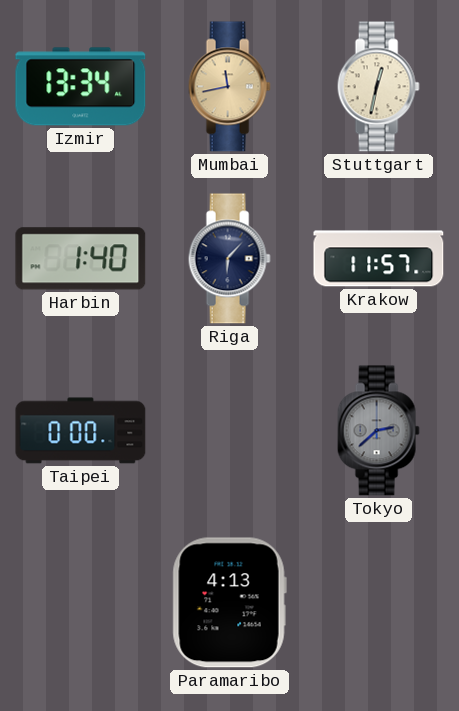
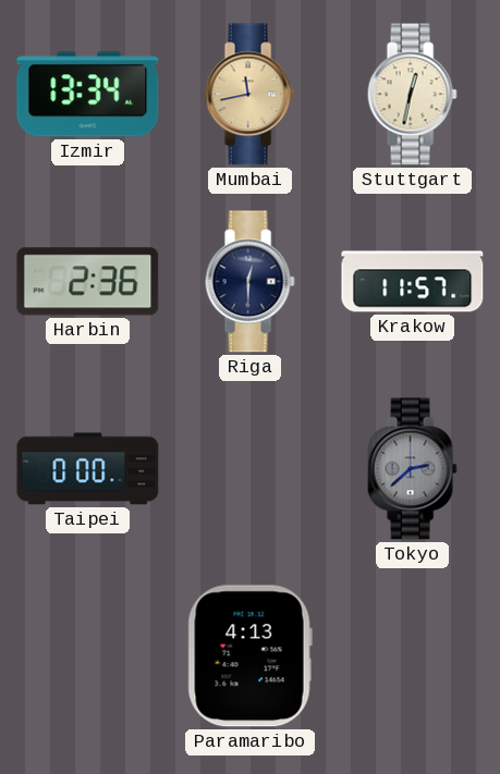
Harbin: 1:40 -> 2:36 (88, 282)
Riga: 6:07 -> 12:30 (249, 282)
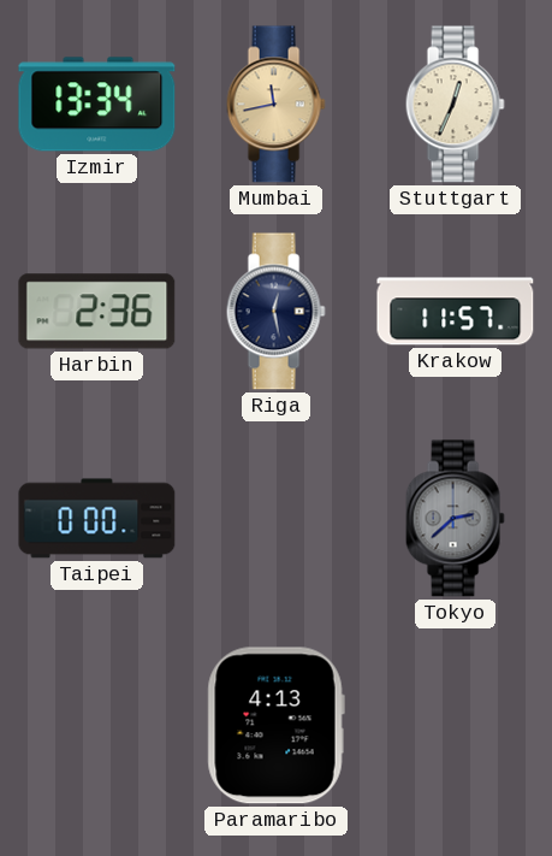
Stuttgart: 12:32 -> 12:34 (455, 105)
Riga: 12:30 -> 12:28 (275, 312)
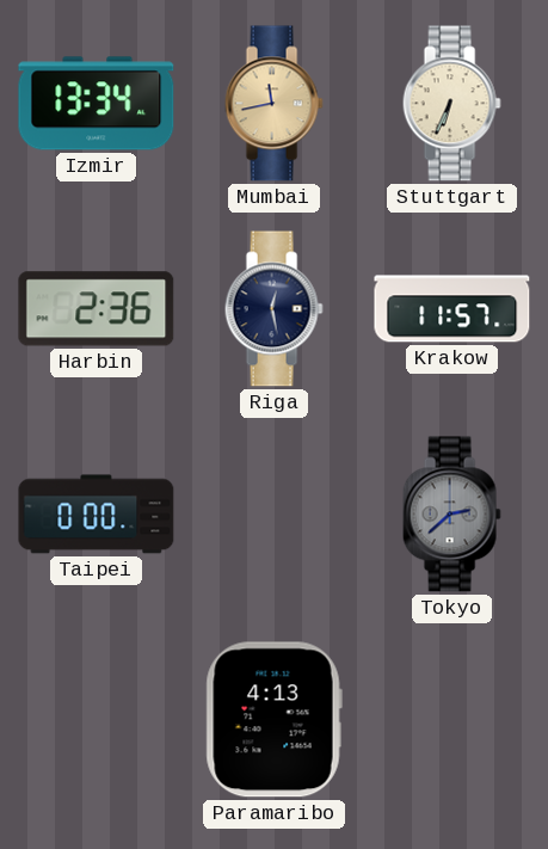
Stuttgart: 12:34 -> 6:34 (451, 104)
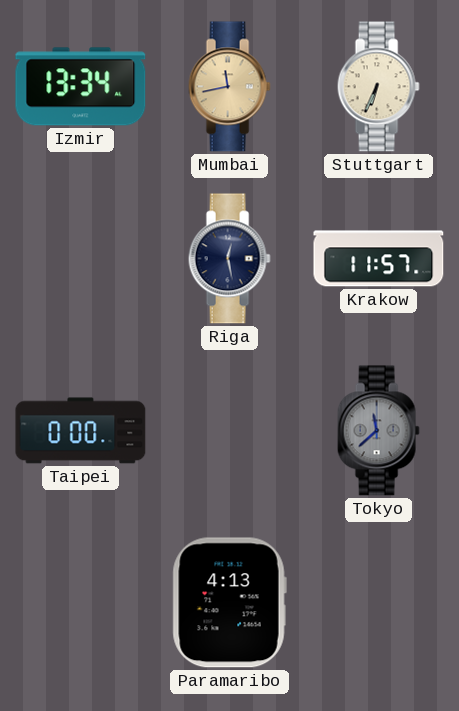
Harbin: 2:36 -> none (97, 309)
Tokyo: 2:38 -> 11:38 (378, 431)
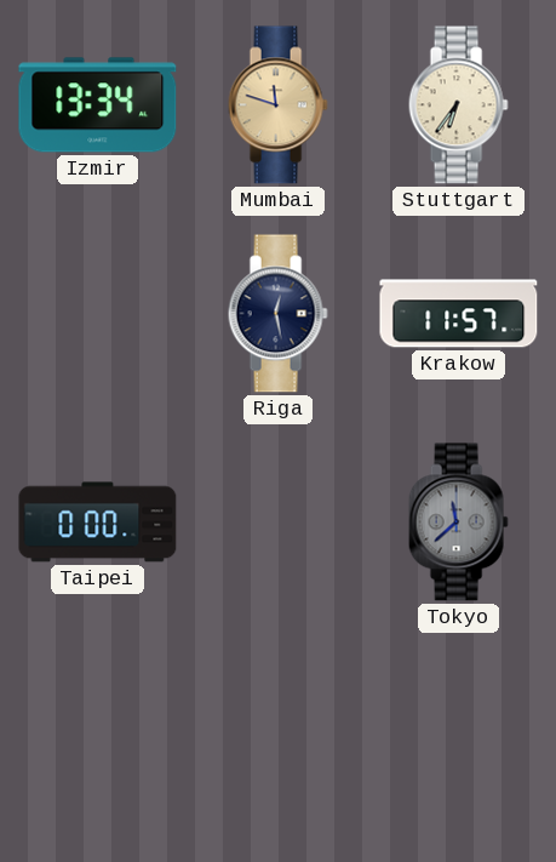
Mumbai: 11:43 -> 11:48 (277, 105)
Stuttgart: 6:34 -> 6:36 (458, 105)
Paramaribo: 4:13 -> none (229, 603)
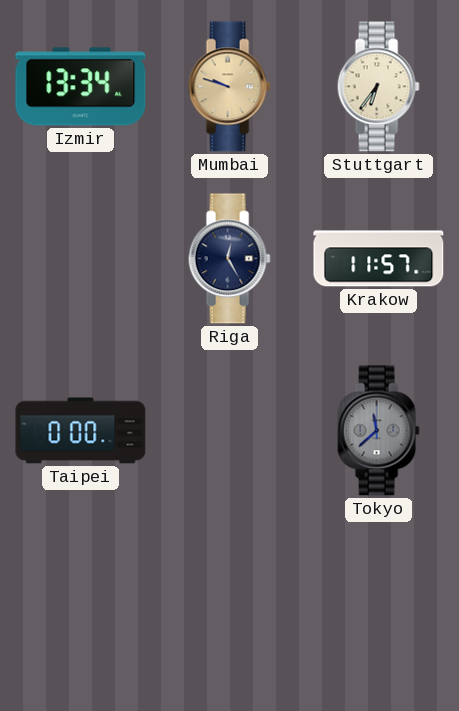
Mumbai: 11:48 -> 9:48 (229, 87)
Riga: 12:28 -> 12:25 (229, 259)
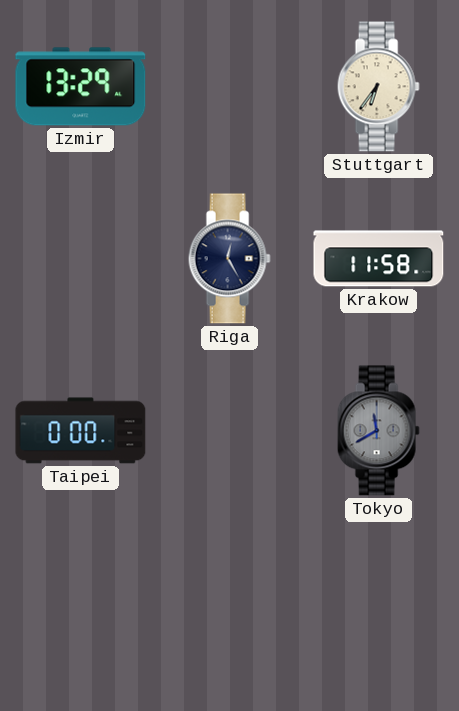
Izmir: 13:34 -> 13:29 (81, 87)
Mumbai: 9:48 -> none (229, 87)
Krakow: 11:57 -> 11:58 (379, 259)
Tokyo: 11:38 -> 11:40 (378, 431)
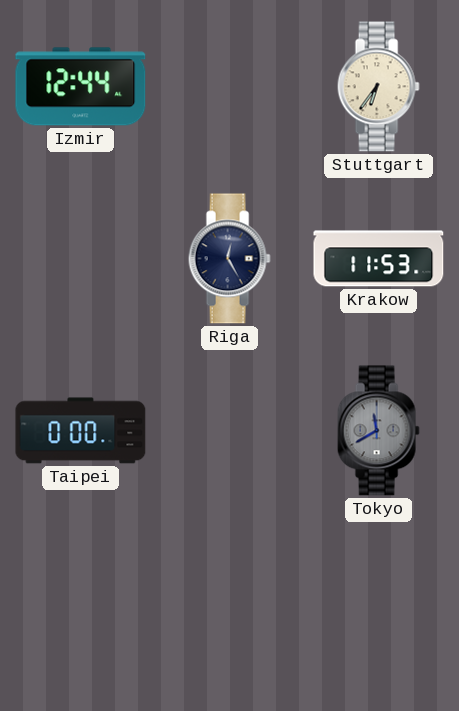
Izmir: 13:29 -> 12:44 (81, 87)
Krakow: 11:58 -> 11:53 (379, 259)
